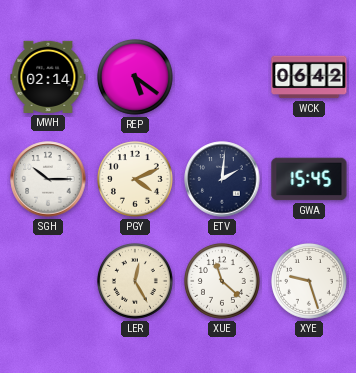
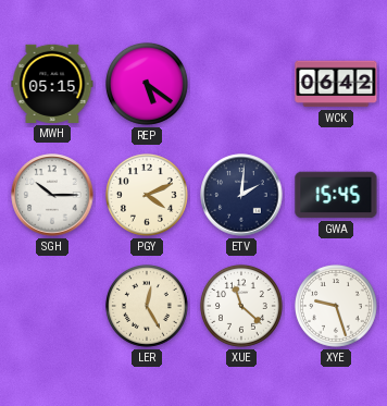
MWH: 02:14 -> 05:15 (52, 84)
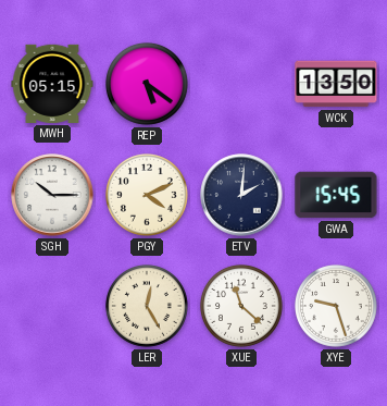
WCK: 06:42 -> 13:50 (336, 84)
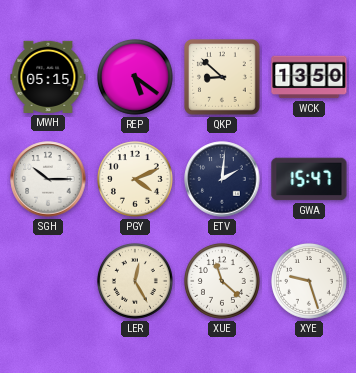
QKP: none -> 8:52 (223, 78)
GWA: 15:45 -> 15:47 (309, 179)
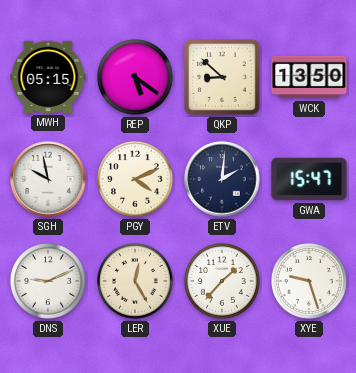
SGH: 10:15 -> 9:58 (48, 179)
DNS: none -> 9:11 (49, 282)
XUE: 11:22 -> 1:37 (223, 282)
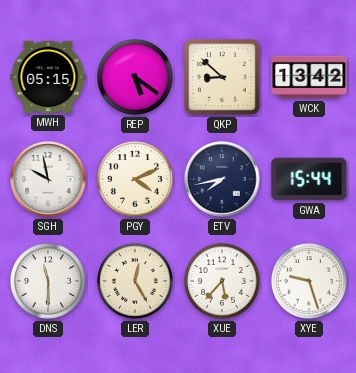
WCK: 13:50 -> 13:42 (309, 77)
ETV: 2:01 -> 7:43 (222, 179)
GWA: 15:47 -> 15:44 (309, 179)
DNS: 9:11 -> 11:30 (49, 282)
XUE: 1:37 -> 5:37 (223, 282)
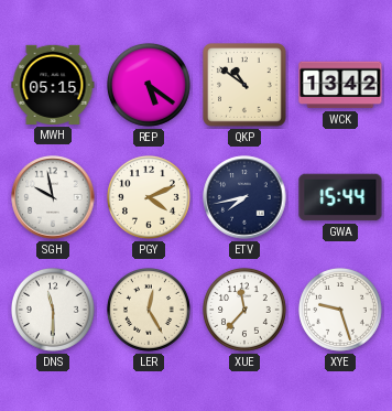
QKP: 8:52 -> 10:51 (246, 86)
XUE: 5:37 -> 11:37 (246, 311)
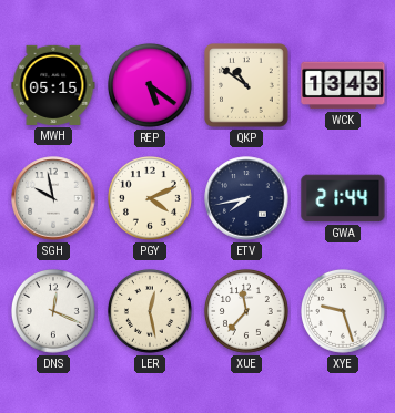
WCK: 13:42 -> 13:43 (343, 85)
GWA: 15:44 -> 21:44 (343, 198)
DNS: 11:30 -> 12:19 (54, 312)
LER: 12:25 -> 12:28 (151, 312)
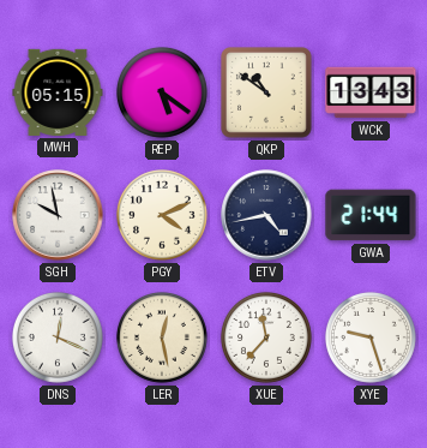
ETV: 7:43 -> 4:43 (266, 215)
